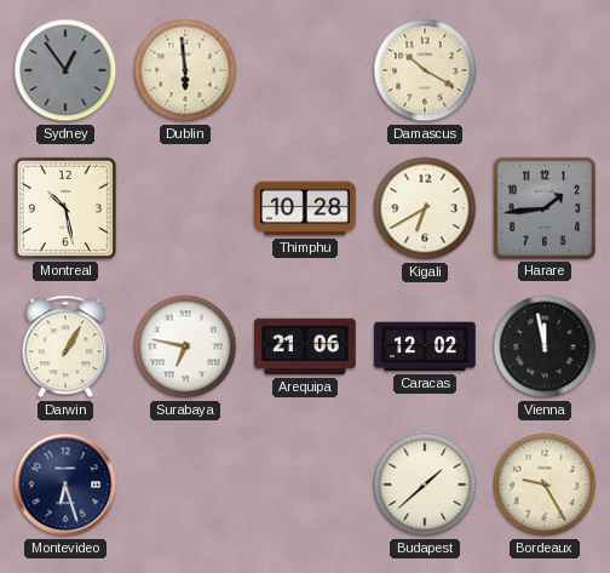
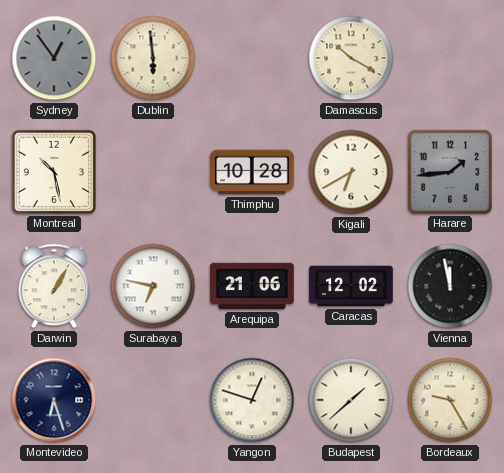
Yangon: none -> 12:48 (252, 400)
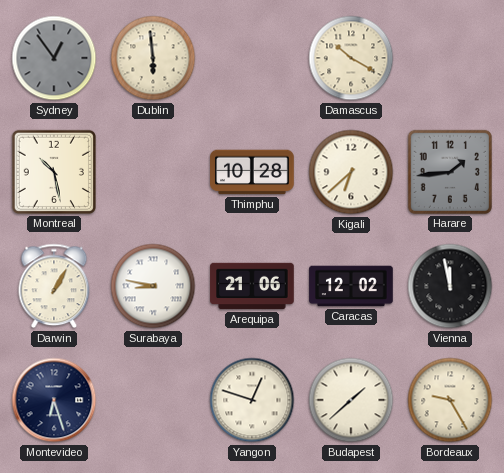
Kigali: 6:40 -> 6:38 (351, 172)
Surabaya: 6:47 -> 8:47 (153, 286)
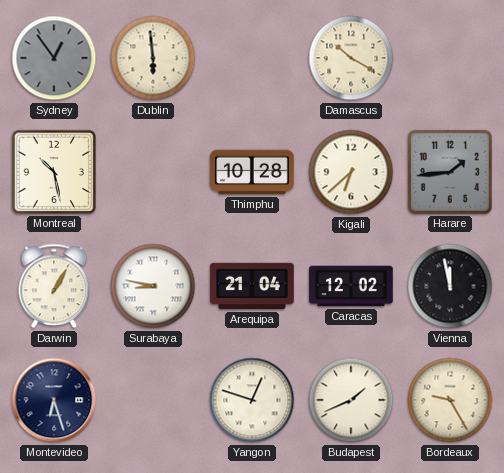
Arequipa: 21:06 -> 21:04 (252, 286)
Budapest: 1:38 -> 1:41 (351, 400)
